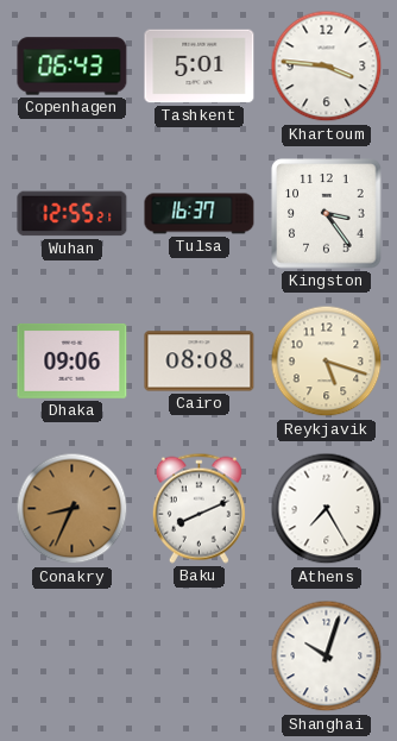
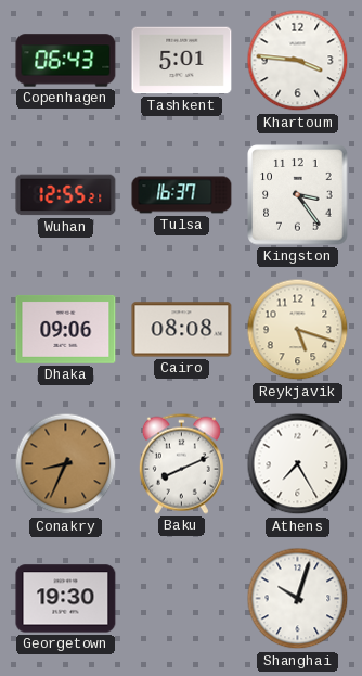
Georgetown: none -> 19:30 (66, 599)
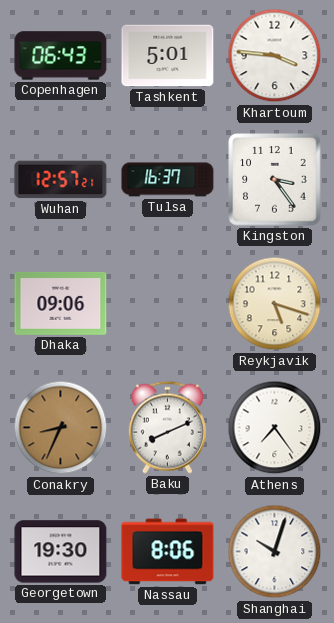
Wuhan: 12:55 -> 12:57 (61, 180)
Cairo: 08:08 -> none (182, 330)
Athens: 7:25 -> 7:24 (275, 428)
Nassau: none -> 8:06 (168, 552)
